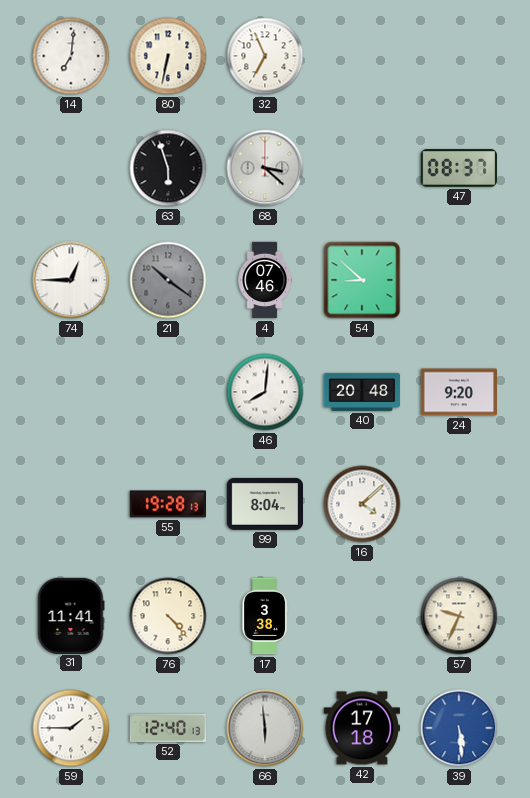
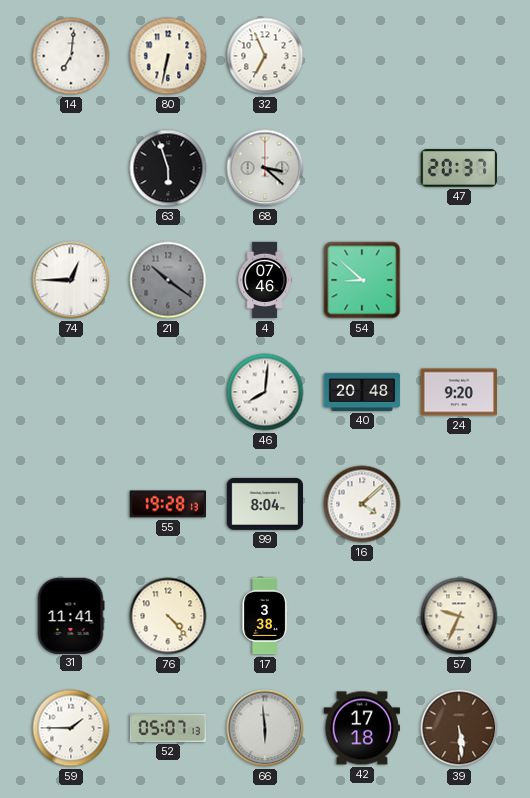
47: 08:37 -> 20:37 (458, 168)
52: 12:40 -> 05:07 (167, 728)
39 dial: blue -> brown (459, 728)
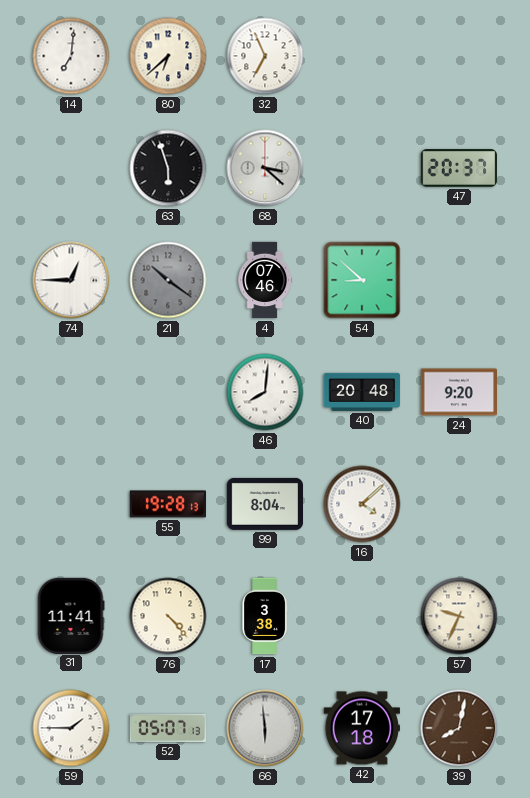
80: 6:32 -> 6:38 (168, 56)
39: 5:29 -> 8:02 (459, 728)
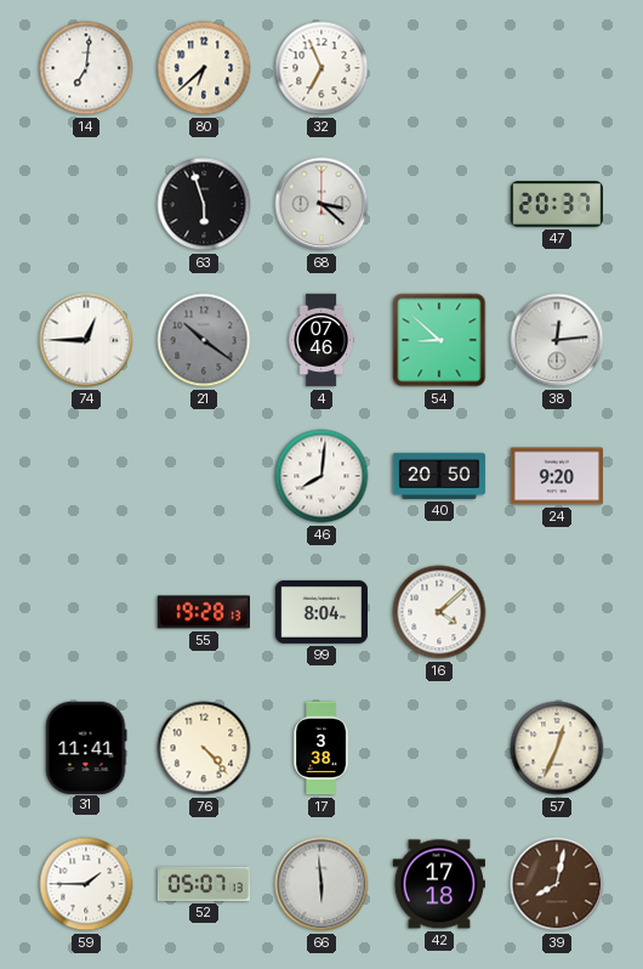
38: none -> 12:14 (557, 340)
40: 20:48 -> 20:50 (439, 476)
57: 9:34 -> 12:34 (557, 748)
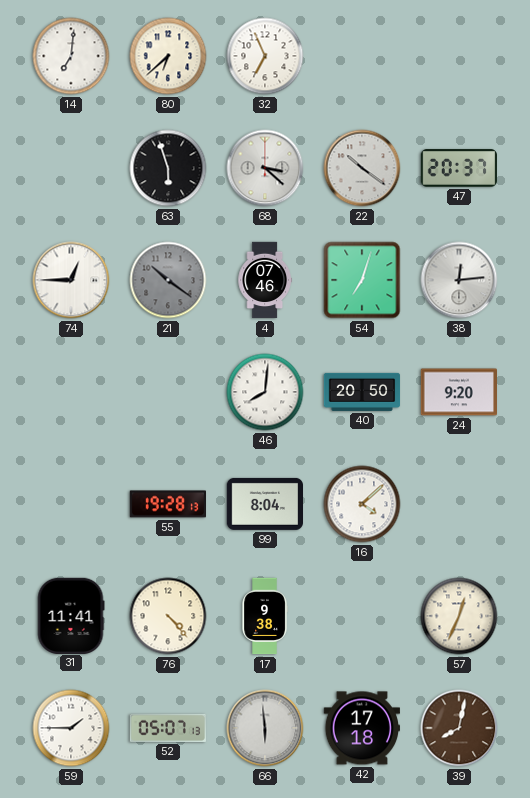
22: none -> 10:21 (362, 168)
54: 8:52 -> 7:03 (362, 280)
17: 3:38 -> 9:38 (265, 616)
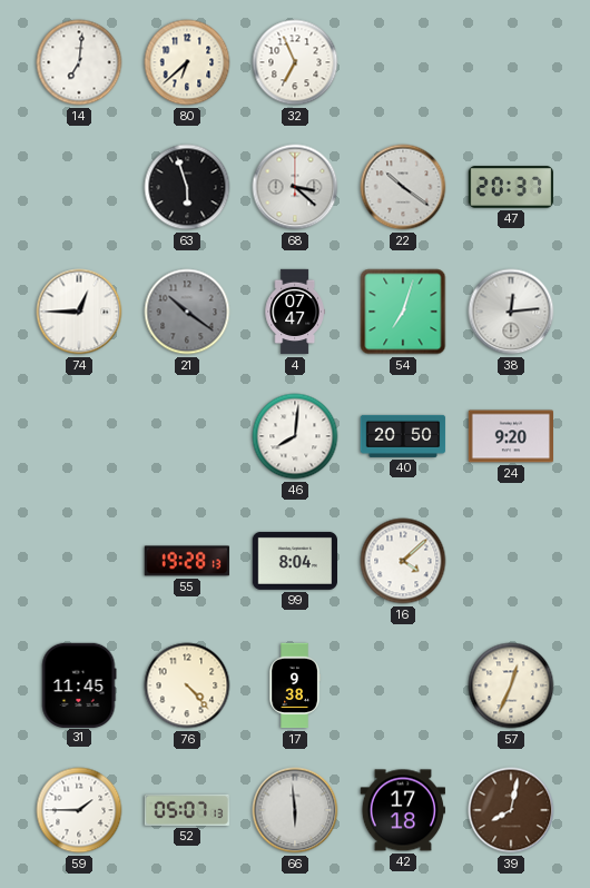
4: 07:46 -> 07:47 (295, 312)
31: 11:41 -> 11:45 (79, 684)
